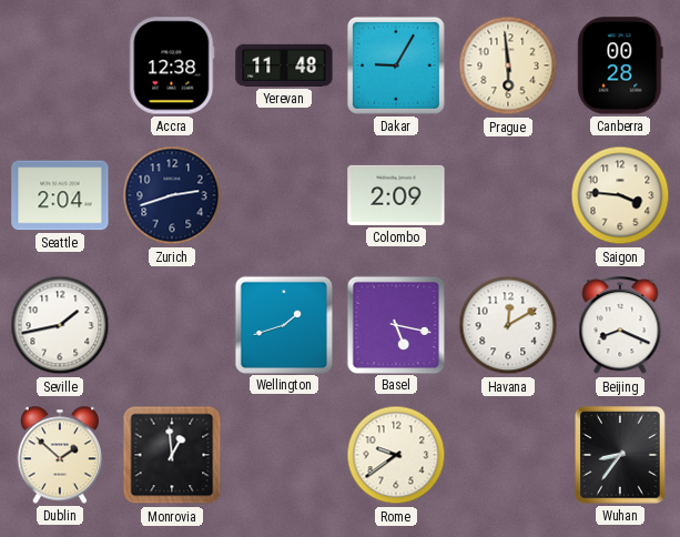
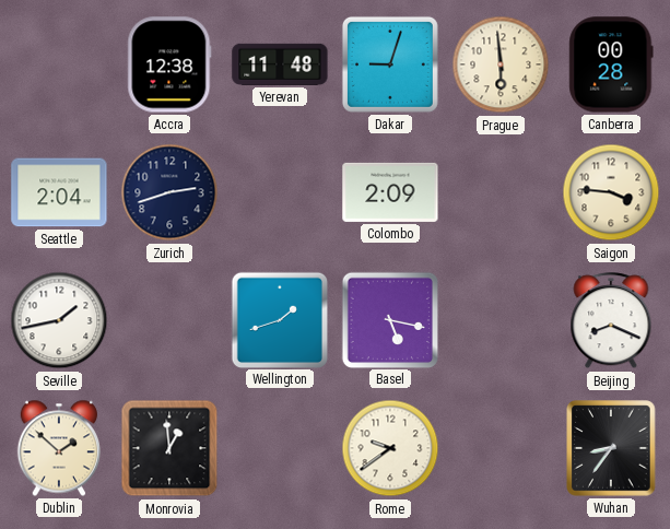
Dakar: 9:05 -> 9:03 (390, 64)
Havana: 12:10 -> none (508, 325)
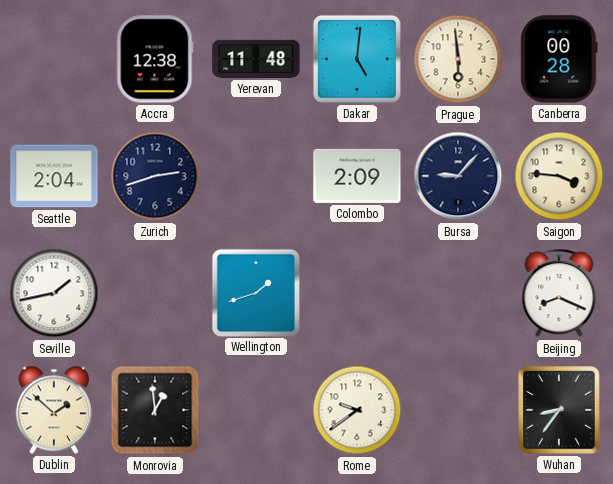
Dakar: 9:03 -> 5:01 (357, 59)
Bursa: none -> 9:07 (458, 176)
Basel: 5:17 -> none (389, 319)
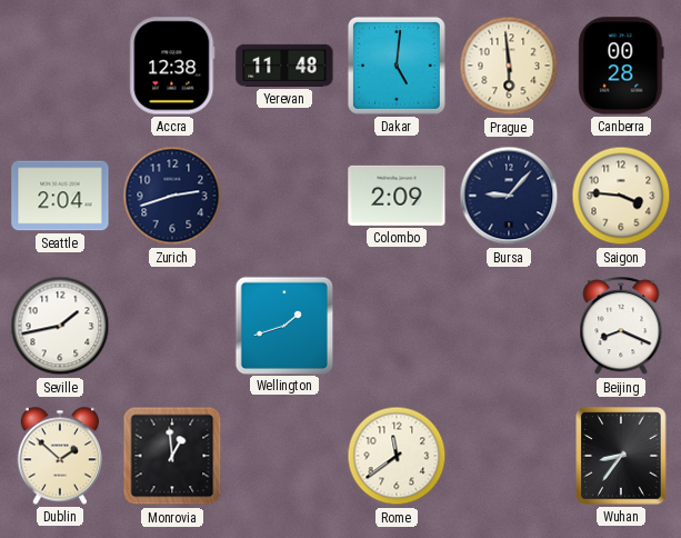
Rome: 9:39 -> 11:39 (397, 456)
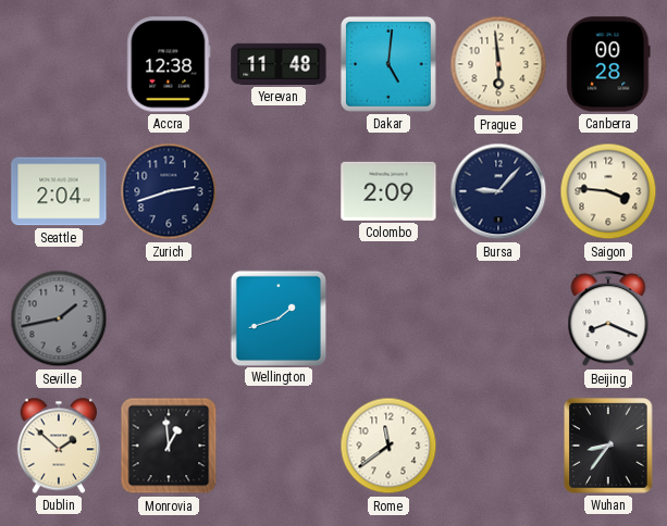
Seville dial: white -> grey (59, 318)
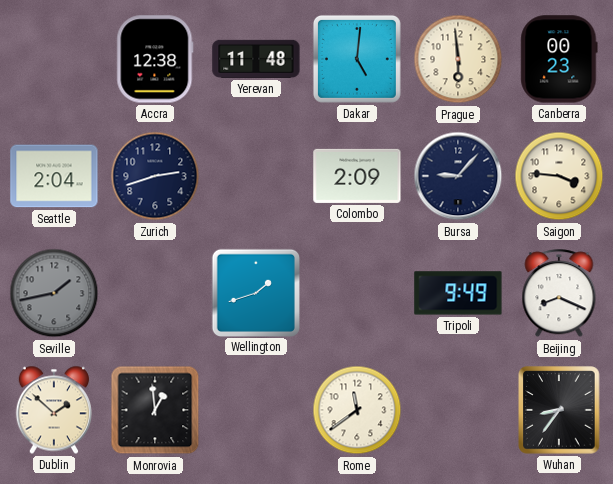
Canberra: 00:28 -> 00:23 (559, 59)
Tripoli: none -> 9:49 (458, 293)
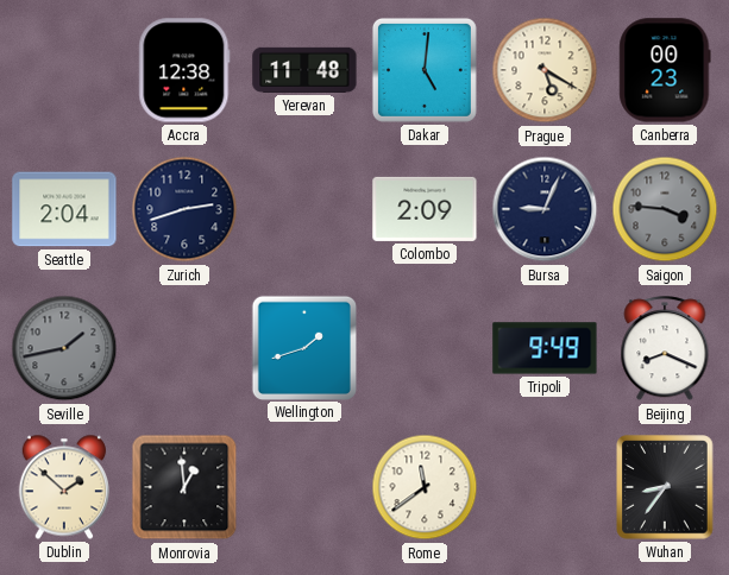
Prague: 5:59 -> 5:20 (545, 70)
Bursa: 9:07 -> 9:04 (545, 209)
Saigon dial: cream -> grey (665, 209)
